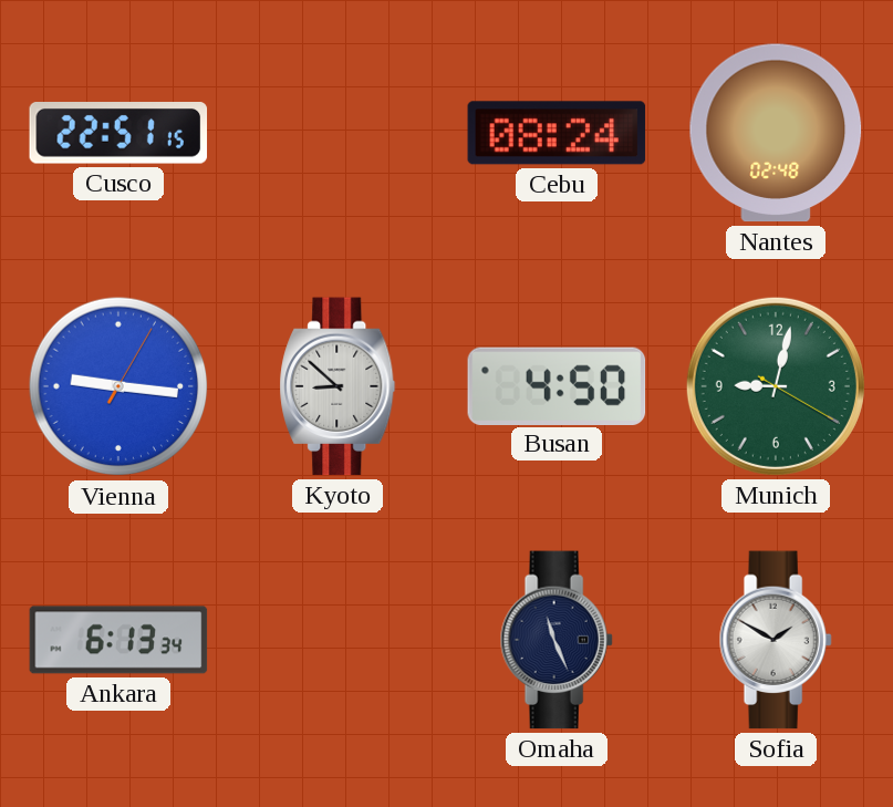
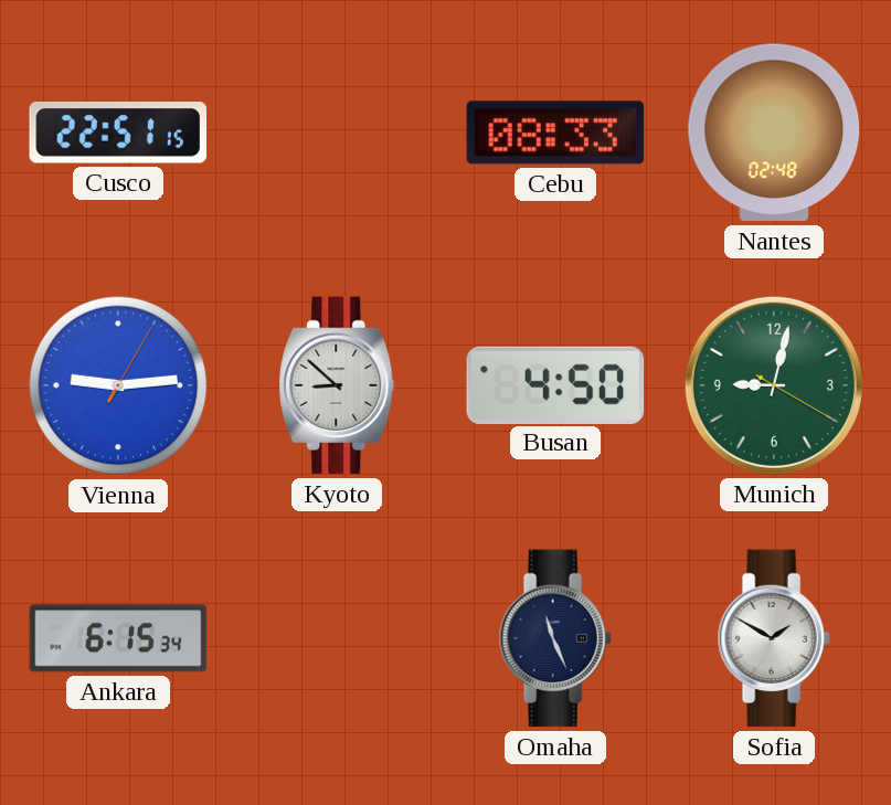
Cebu: 08:24 -> 08:33 (555, 133)
Vienna: 9:16 -> 9:14 (118, 385)
Ankara: 6:13 -> 6:15 (118, 638)
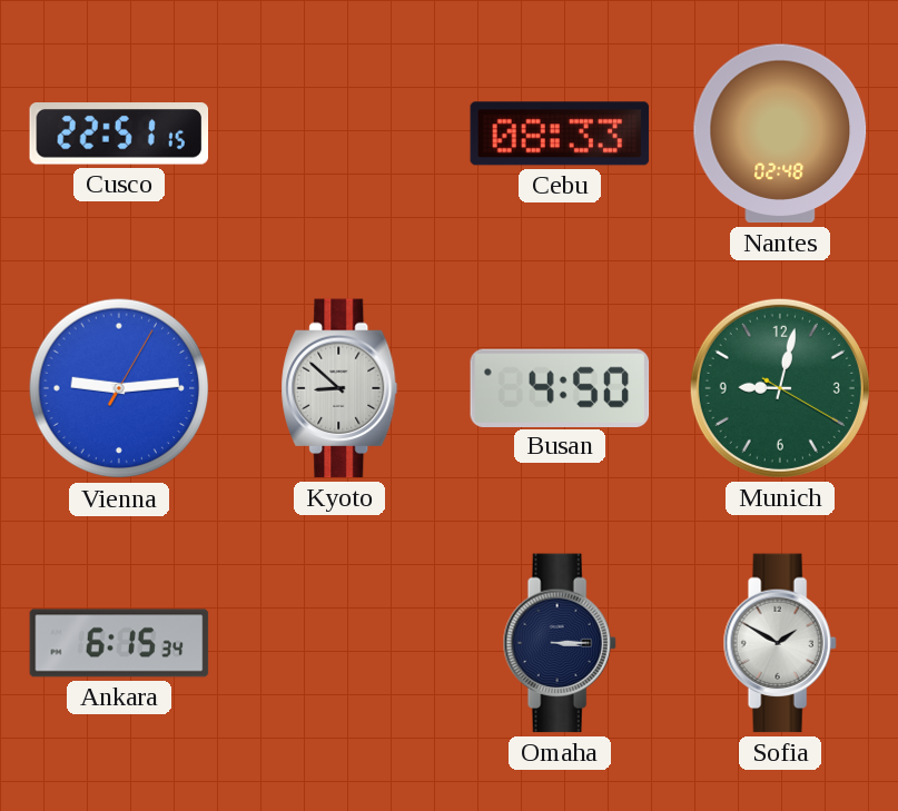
Omaha: 11:26 -> 3:15 (560, 643)
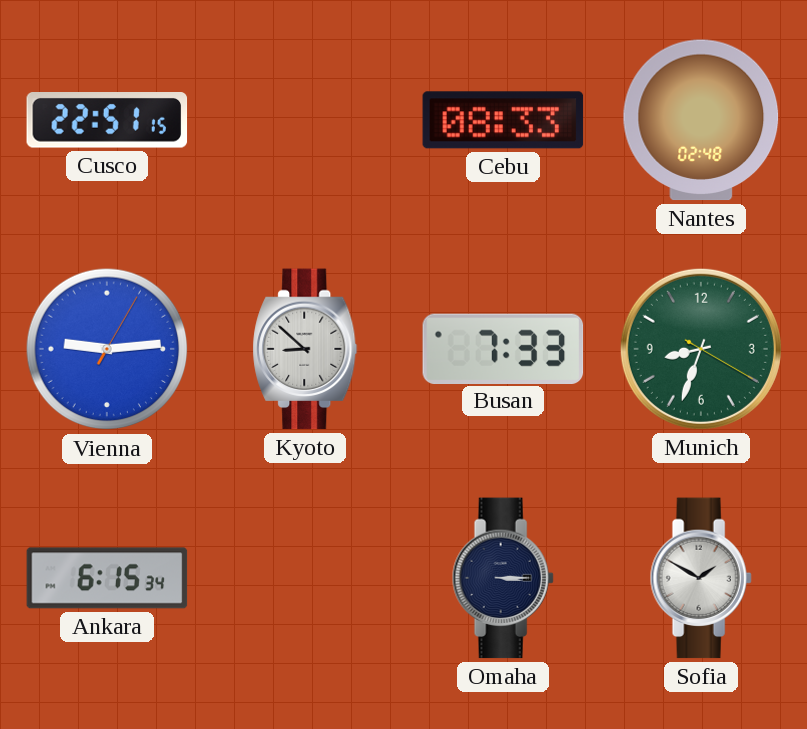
Busan: 4:50 -> 7:33 (503, 348)
Munich: 9:02 -> 8:33 (701, 349)
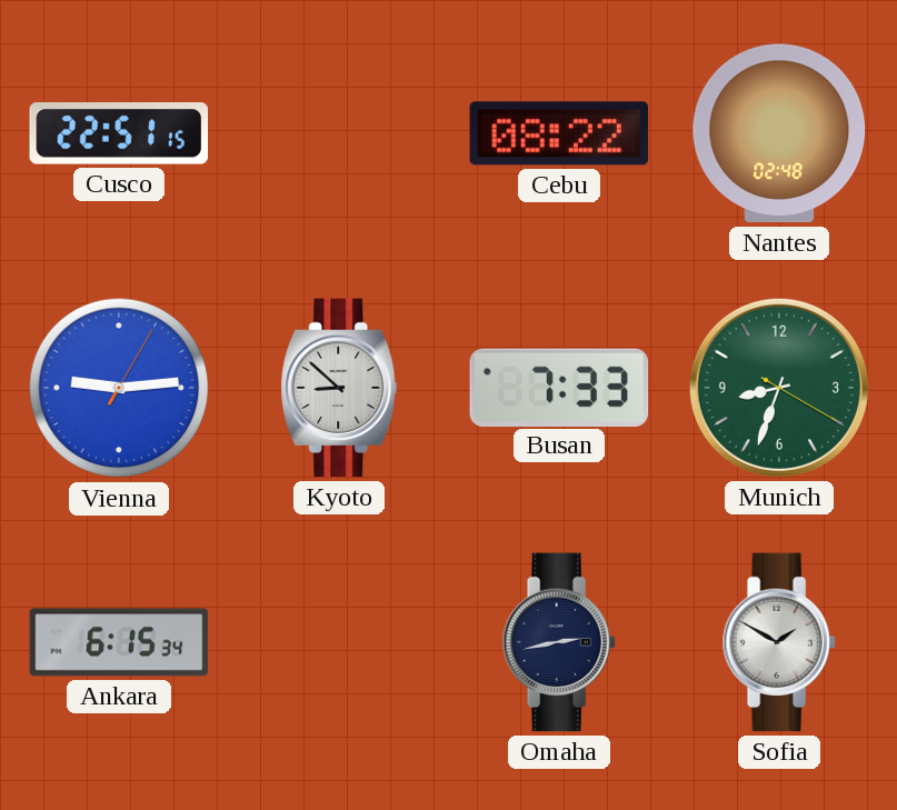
Cebu: 08:33 -> 08:22 (559, 133)
Omaha: 3:15 -> 2:43 (559, 642)
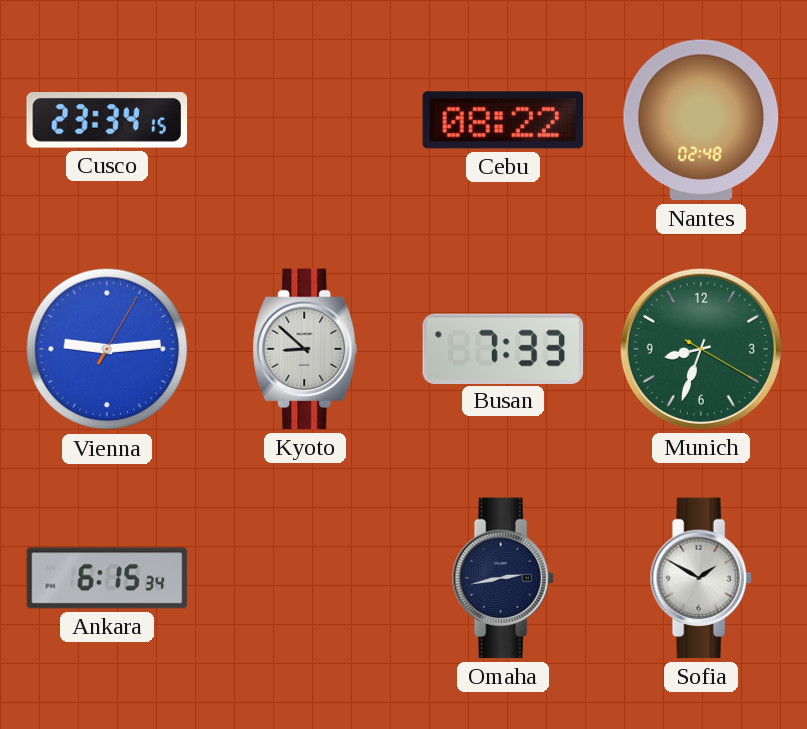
Cusco: 22:51 -> 23:34 (107, 121)
